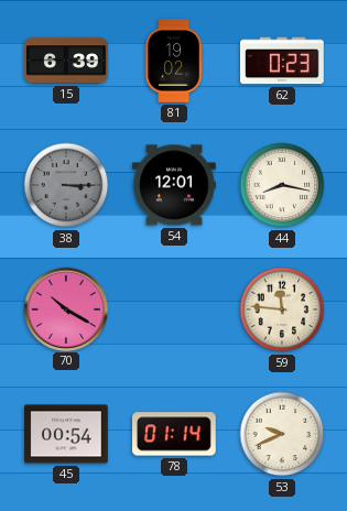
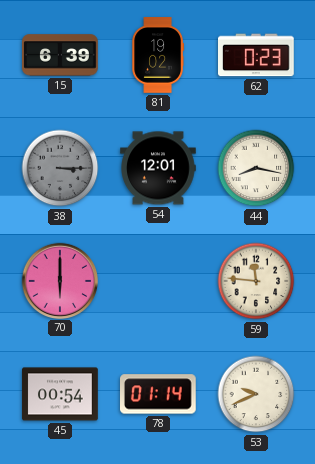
70: 10:20 -> 6:00 (59, 280)
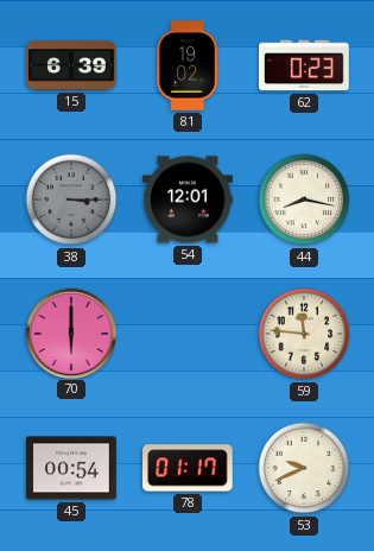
78: 01:14 -> 01:17 (189, 468)
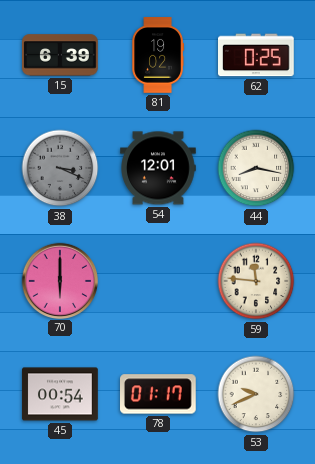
62: 0:23 -> 0:25 (257, 55)
38: 3:15 -> 3:19 (60, 168)
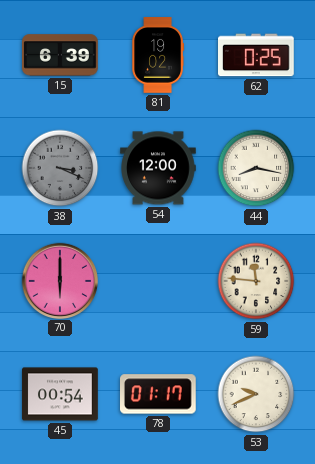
54: 12:01 -> 12:00 (158, 168)
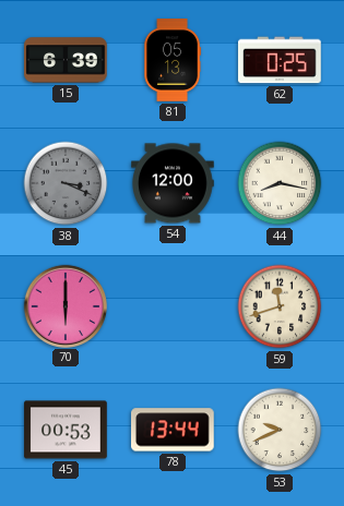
81: 19:02 -> 05:13 (171, 60)
59: 11:46 -> 11:42 (280, 306)
45: 00:54 -> 00:53 (66, 430)
78: 01:17 -> 13:44 (174, 430)
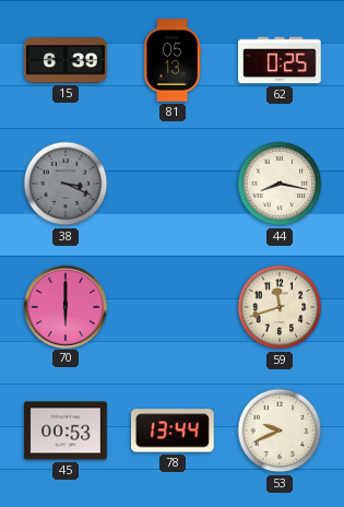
54: 12:00 -> none (173, 183)
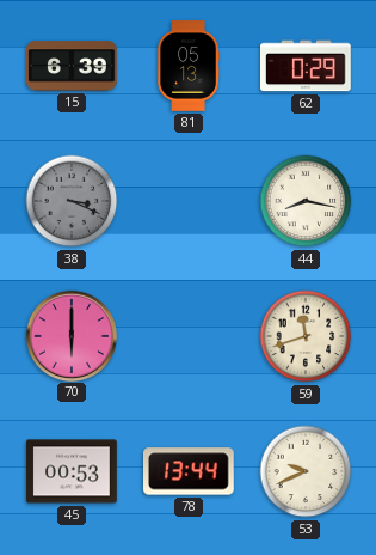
62: 0:25 -> 0:29 (307, 66)
